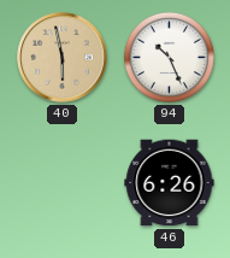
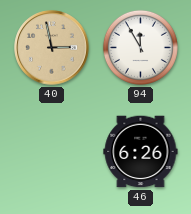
40: 5:58 -> 2:58 (52, 48)
94: 10:26 -> 11:55 (140, 47)
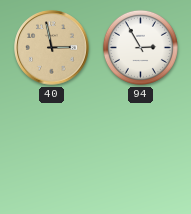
94: 11:55 -> 2:55 (140, 47)
46: 6:26 -> none (141, 152)
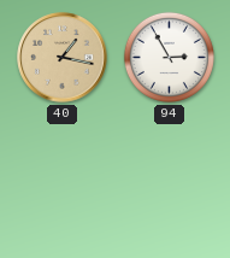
40: 2:58 -> 1:17 (63, 58)
